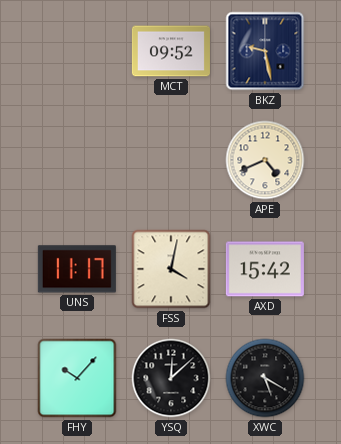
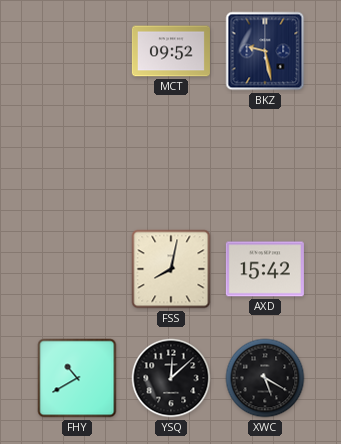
APE: 4:41 -> none (265, 160)
UNS: 11:17 -> none (77, 269)
FSS: 4:02 -> 8:02 (171, 269)
FHY: 10:07 -> 10:40 (77, 378)
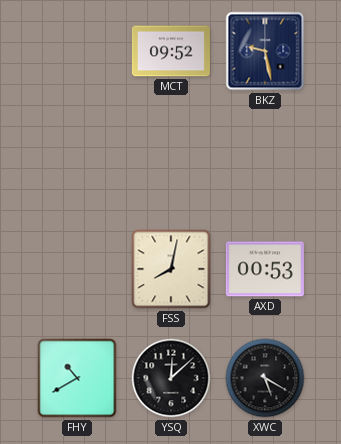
AXD: 15:42 -> 00:53 (265, 269)
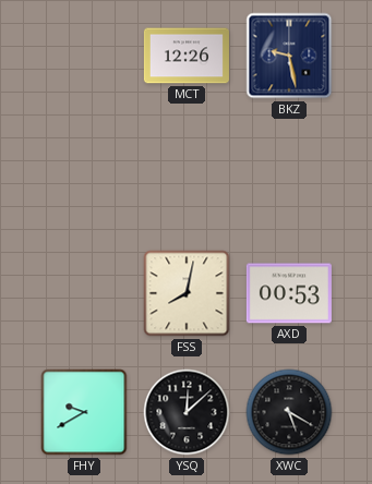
MCT: 09:52 -> 12:26 (187, 56)
FHY: 10:40 -> 9:40 (84, 412)
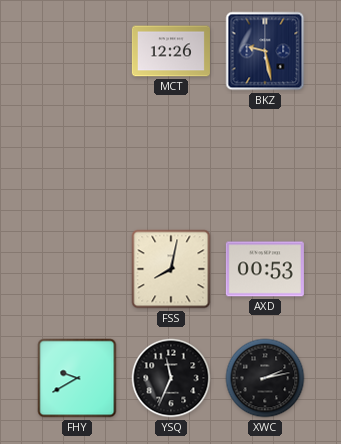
YSQ: 12:08 -> 11:34 (171, 378)
XWC: 5:20 -> 2:13 (265, 378)
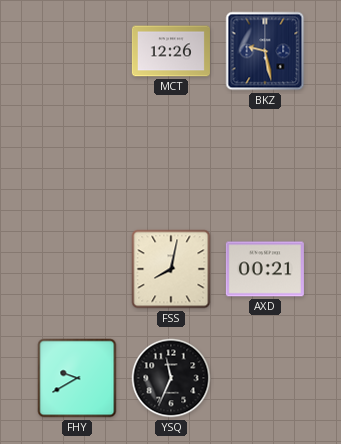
AXD: 00:53 -> 00:21 (265, 269)
XWC: 2:13 -> none (265, 378)
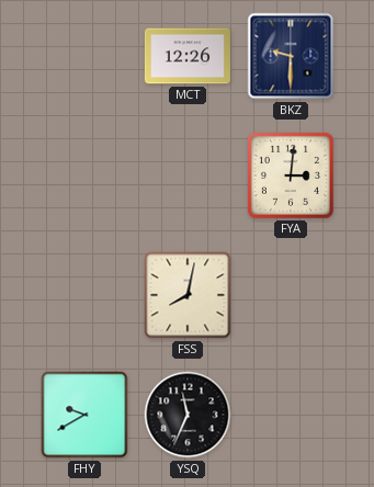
BKZ: 9:28 -> 9:30 (291, 56)
FYA: none -> 3:01 (291, 175)
AXD: 00:21 -> none (265, 269)
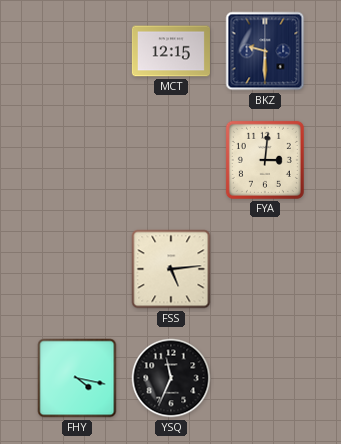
MCT: 12:26 -> 12:15 (171, 51)
FSS: 8:02 -> 5:14 (171, 269)
FHY: 9:40 -> 4:17 (77, 378)
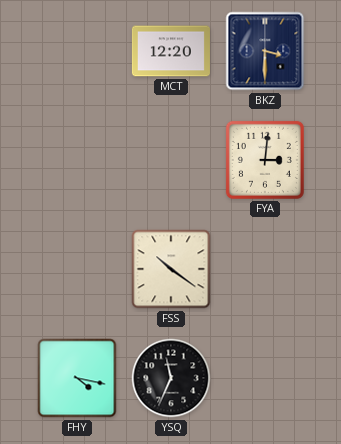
MCT: 12:15 -> 12:20 (171, 51)
BKZ: 9:30 -> 3:30 (265, 51)
FSS: 5:14 -> 10:21 (171, 269)
